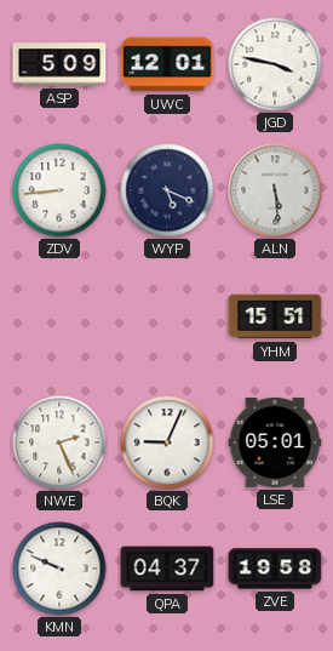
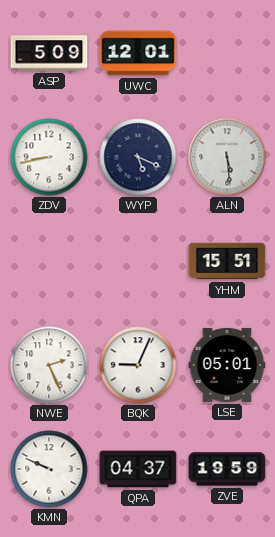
JGD: 3:47 -> none (275, 64)
ZDV: 8:44 -> 8:43 (49, 157)
ZVE: 19:58 -> 19:59 (227, 469)
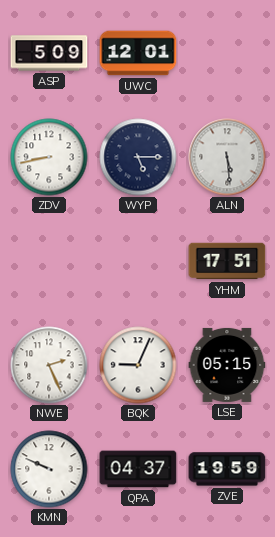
WYP: 5:19 -> 5:15 (138, 157)
YHM: 15:51 -> 17:51 (227, 261)
LSE: 05:01 -> 05:15 (227, 365)
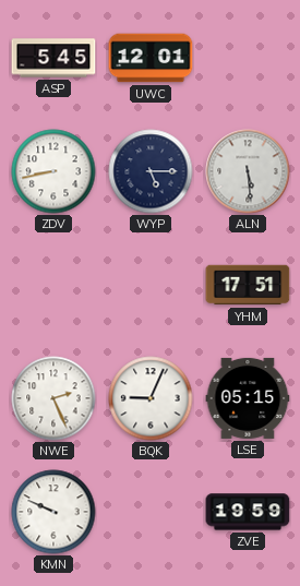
ASP: 5:09 -> 5:45 (53, 58)
QPA: 04:37 -> none (138, 469)
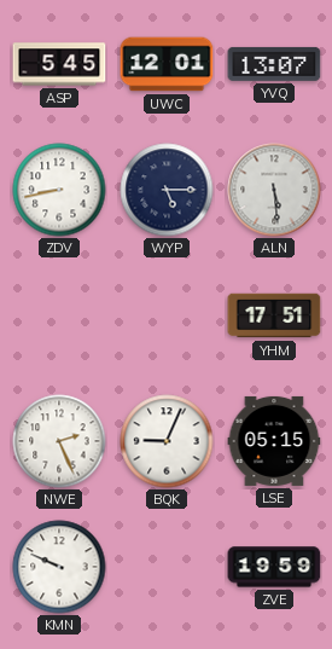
YVQ: none -> 13:07 (274, 64)
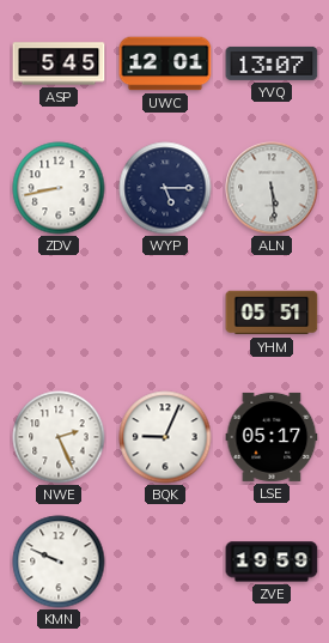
YHM: 17:51 -> 05:51 (272, 313)
LSE: 05:15 -> 05:17 (272, 437)
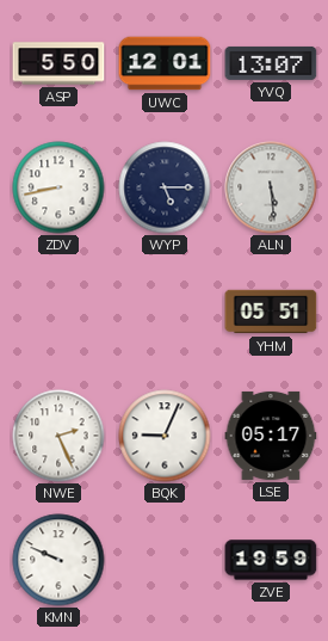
ASP: 5:45 -> 5:50 (58, 63)
